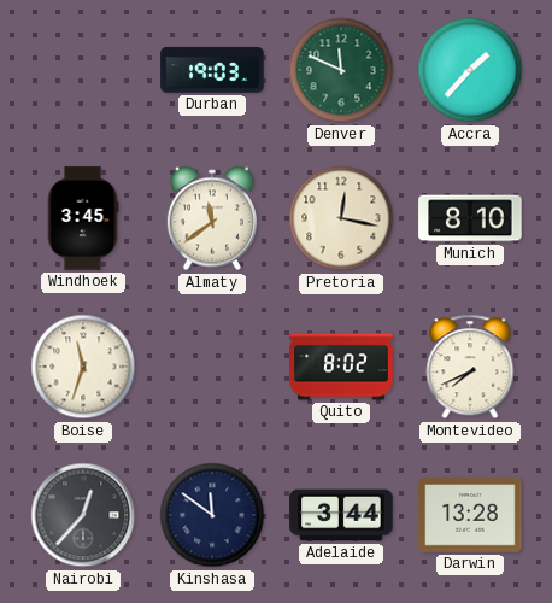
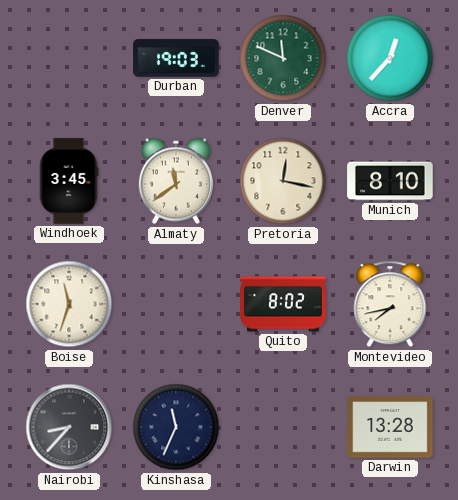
Accra: 1:37 -> 12:37 (390, 58)
Montevideo: 7:41 -> 7:43 (390, 304)
Nairobi: 12:37 -> 8:37 (69, 427)
Kinshasa: 11:51 -> 11:34 (176, 427)
Adelaide: 3:44 -> none (341, 515)
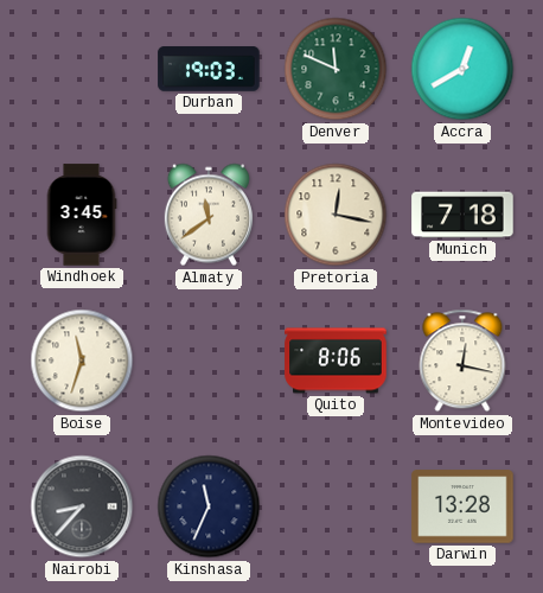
Accra: 12:37 -> 12:40 (462, 69)
Munich: 8:10 -> 7:18 (462, 215)
Quito: 8:02 -> 8:06 (336, 361)
Montevideo: 7:43 -> 12:17 (462, 361)
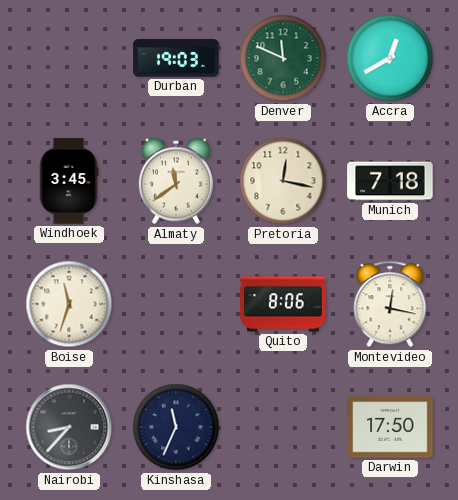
Darwin: 13:28 -> 17:50 (390, 427)
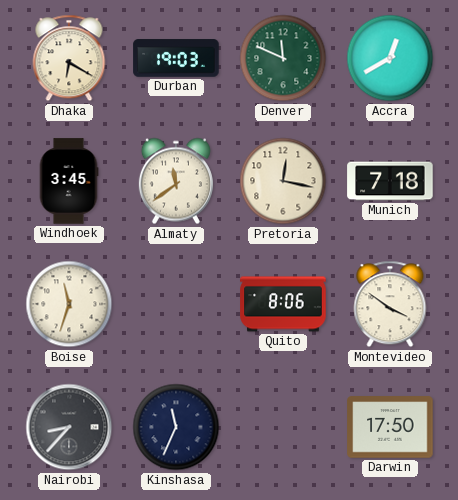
Dhaka: none -> 6:20 (69, 58)
Montevideo: 12:17 -> 3:51 (390, 304)
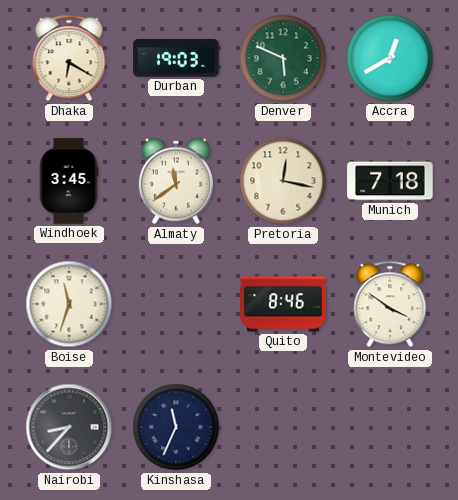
Denver: 11:49 -> 5:49 (283, 58)
Quito: 8:06 -> 8:46 (283, 304)
Darwin: 17:50 -> none (390, 427)
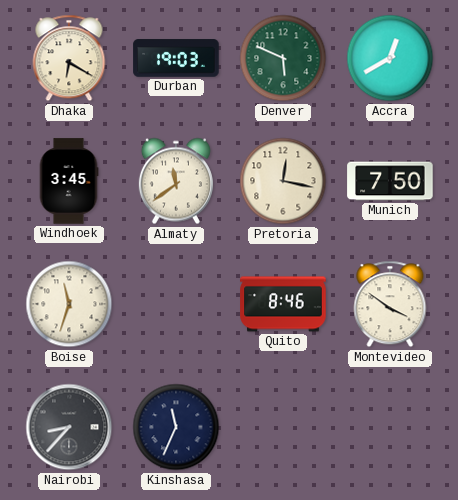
Munich: 7:18 -> 7:50 (390, 181)
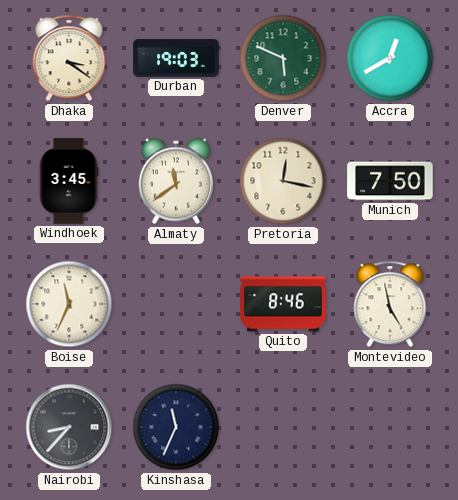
Dhaka: 6:20 -> 3:21 (69, 58)
Boise: 11:33 -> 11:34 (69, 304)
Montevideo: 3:51 -> 4:58 (390, 304)
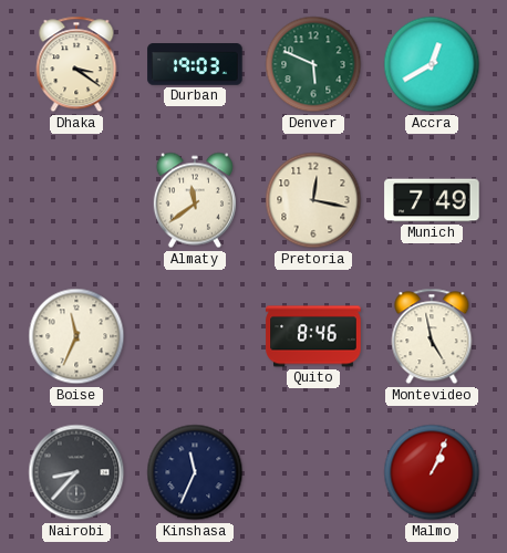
Windhoek: 3:45 -> none (69, 181)
Munich: 7:50 -> 7:49 (432, 200)
Malmo: none -> 1:04 (432, 472)
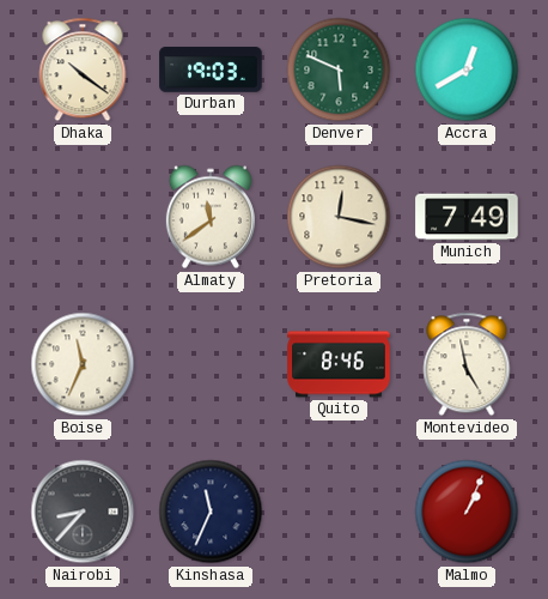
Dhaka: 3:21 -> 10:21 (83, 69)
